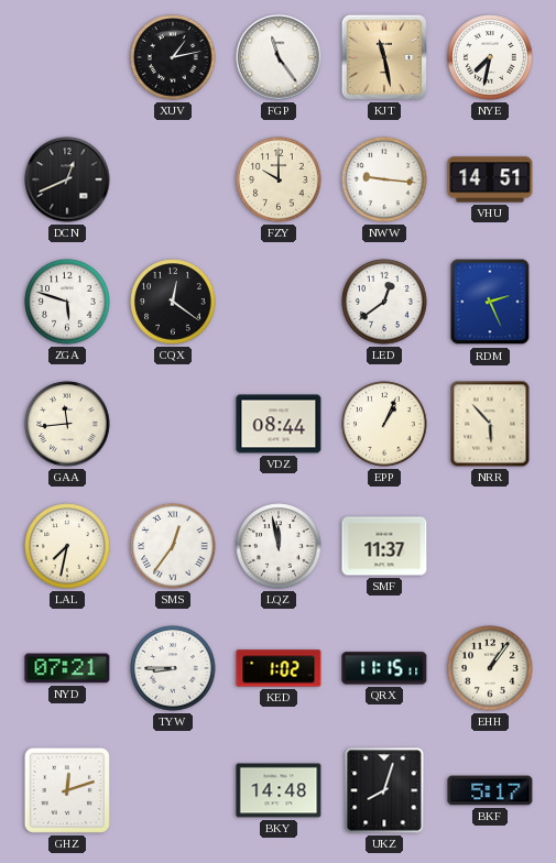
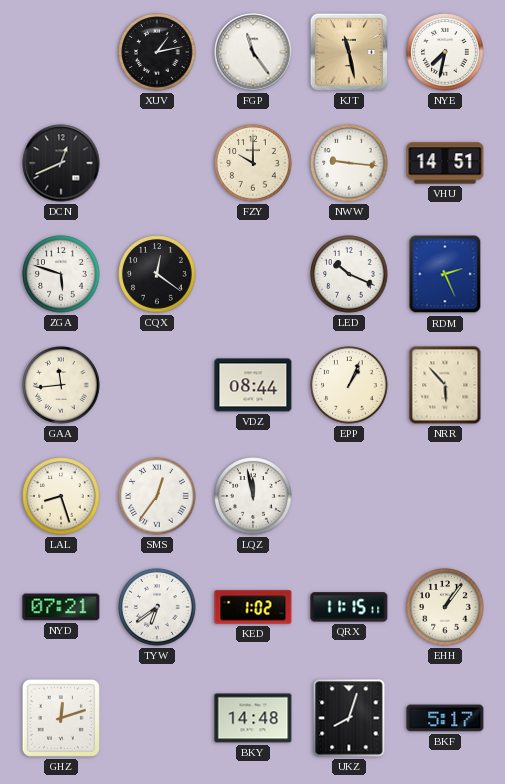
LED: 12:39 -> 10:19 (349, 274)
LAL: 7:32 -> 8:27 (61, 496)
SMF: 11:37 -> none (384, 546)
TYW: 8:45 -> 6:39 (157, 607)
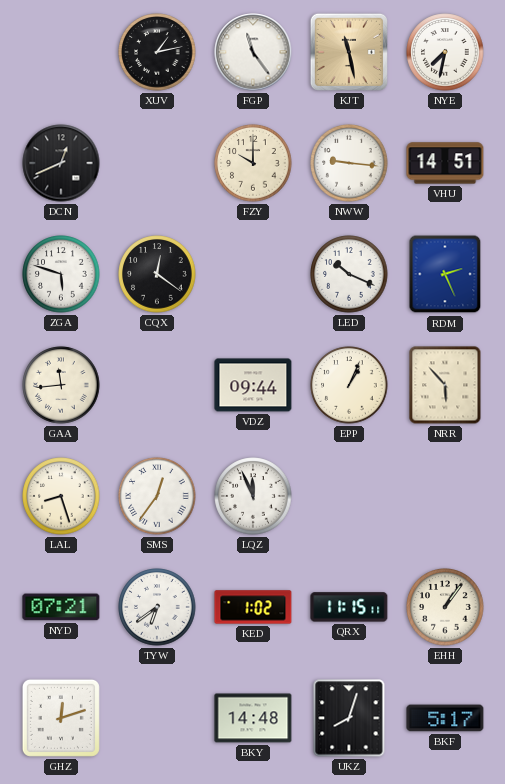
VDZ: 08:44 -> 09:44 (253, 385)
LQZ: 11:58 -> 11:56 (253, 496)
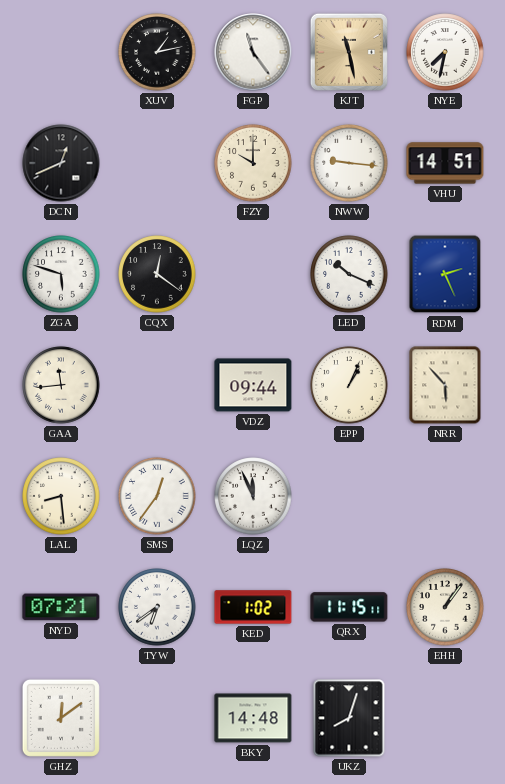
LAL: 8:27 -> 8:29 (61, 496)
GHZ: 12:12 -> 12:09 (61, 718)
BKF: 5:17 -> none (445, 718)
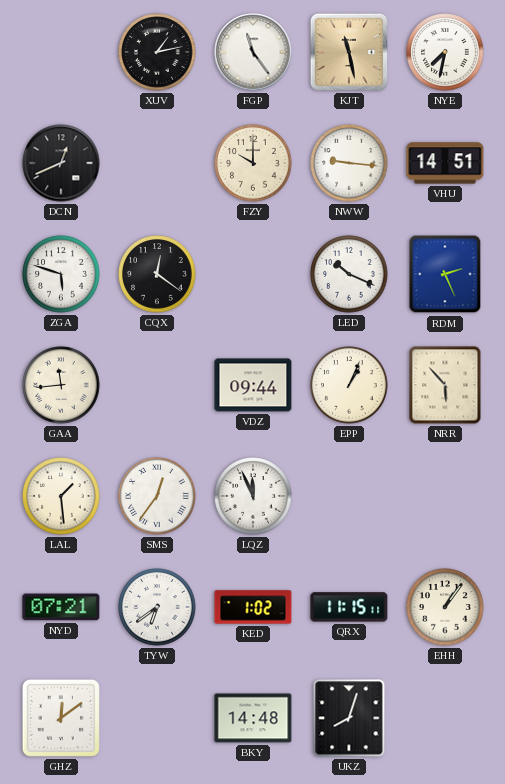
LAL: 8:29 -> 1:29 (61, 496)
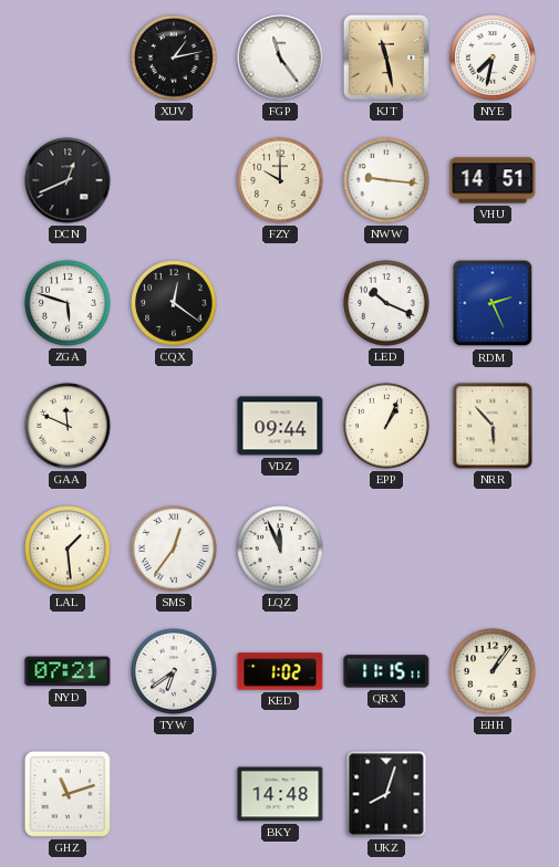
GAA: 11:44 -> 11:49 (68, 426)
GHZ: 12:09 -> 11:12 (68, 794)
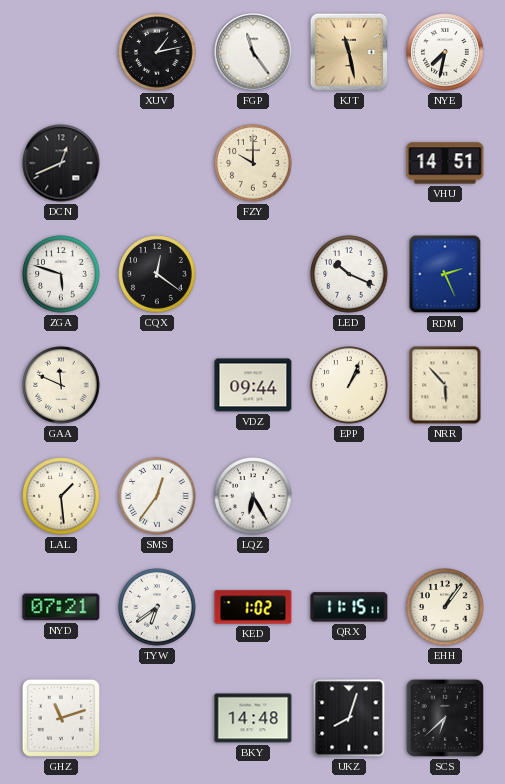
NWW: 9:16 -> none (386, 180)
LQZ: 11:56 -> 6:25 (253, 496)
SCS: none -> 6:38 (445, 718)
